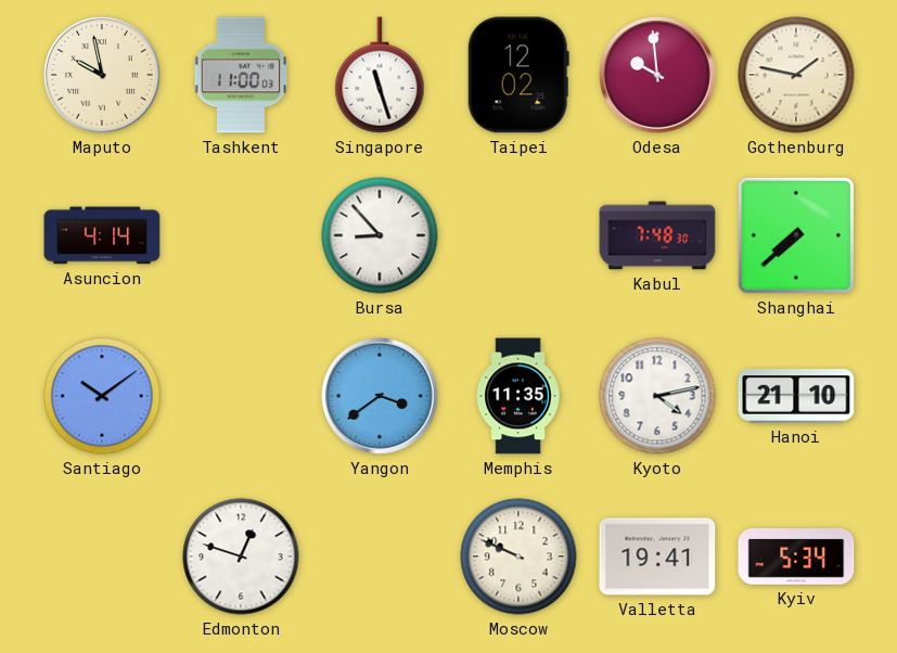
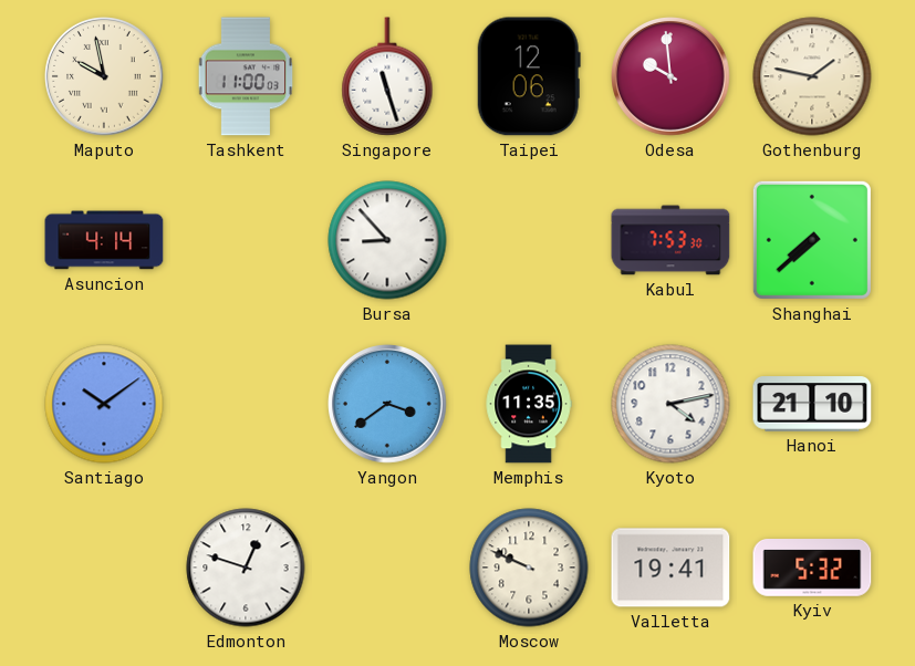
Taipei: 12:02 -> 12:06 (529, 76)
Kabul: 7:48 -> 7:53 (670, 240)
Kyiv: 5:34 -> 5:32 (812, 569)
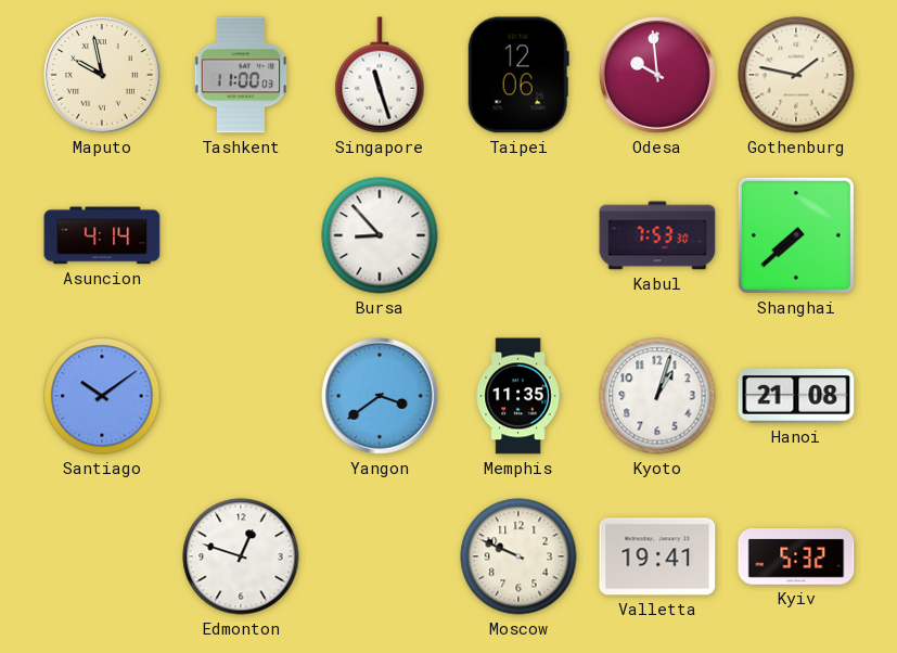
Kyoto: 4:13 -> 1:03 (657, 396)
Hanoi: 21:10 -> 21:08 (796, 396)
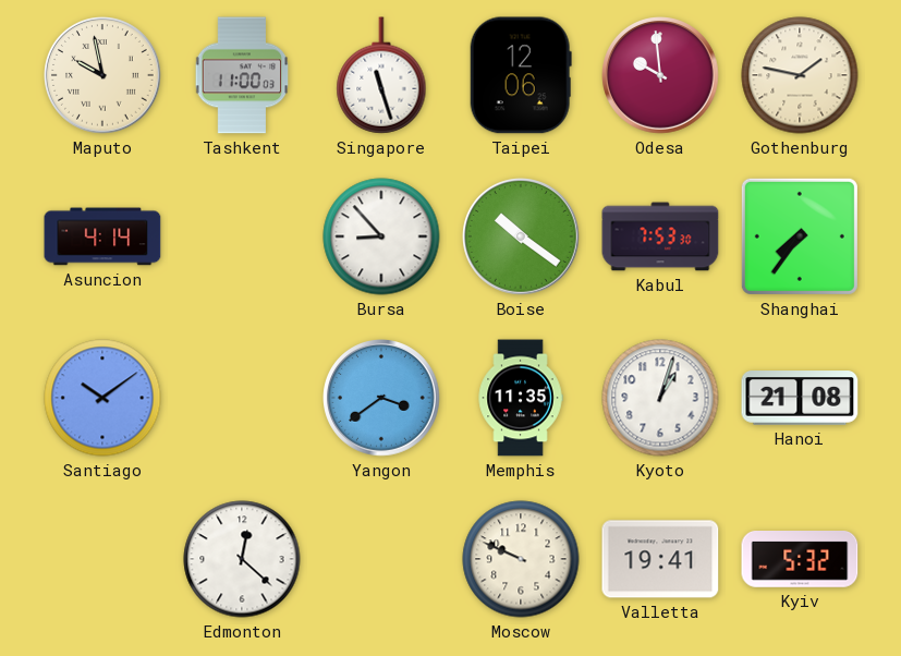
Boise: none -> 10:21 (522, 238)
Shanghai: 7:38 -> 7:36 (800, 236)
Edmonton: 12:48 -> 12:22 (242, 559)
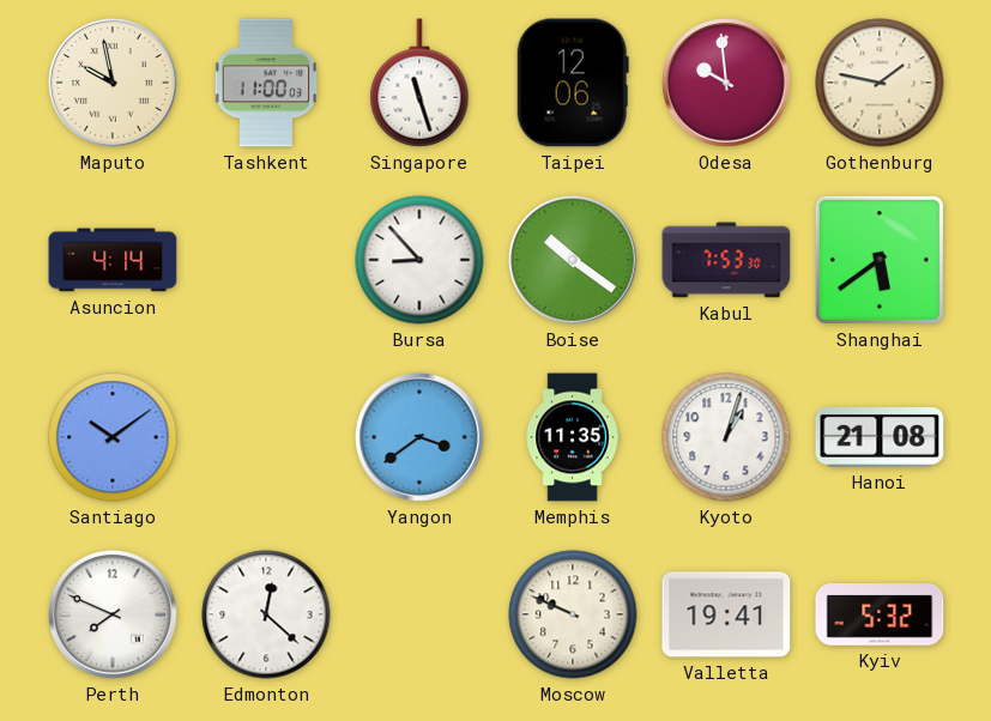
Shanghai: 7:36 -> 5:39 (880, 260)
Perth: none -> 7:49 (114, 616)
